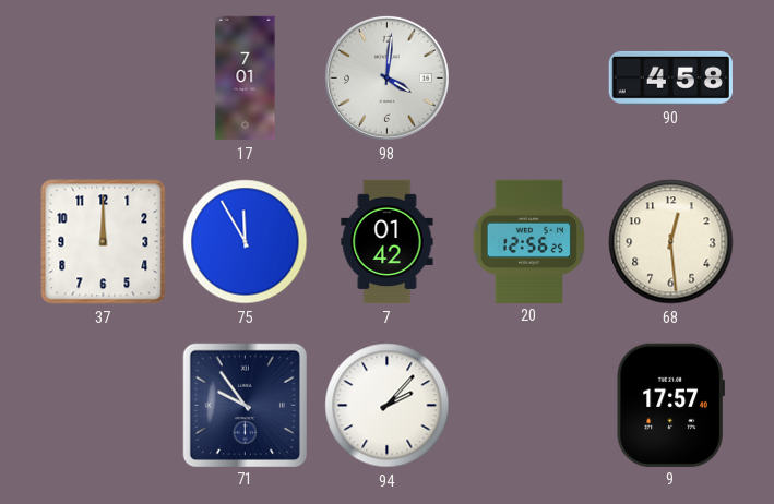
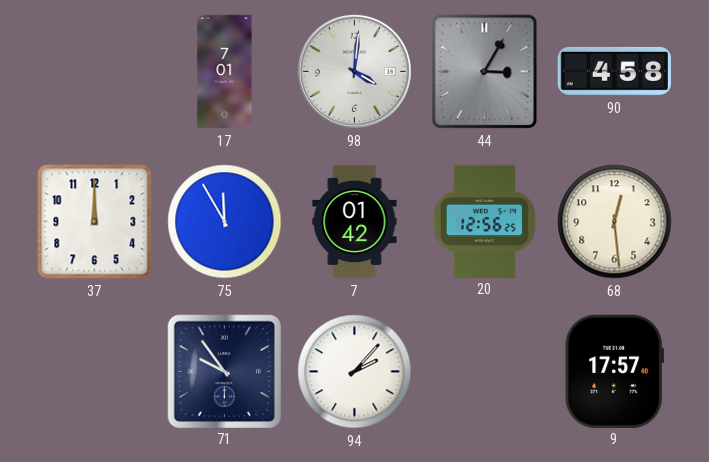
44: none -> 3:05 (485, 72)
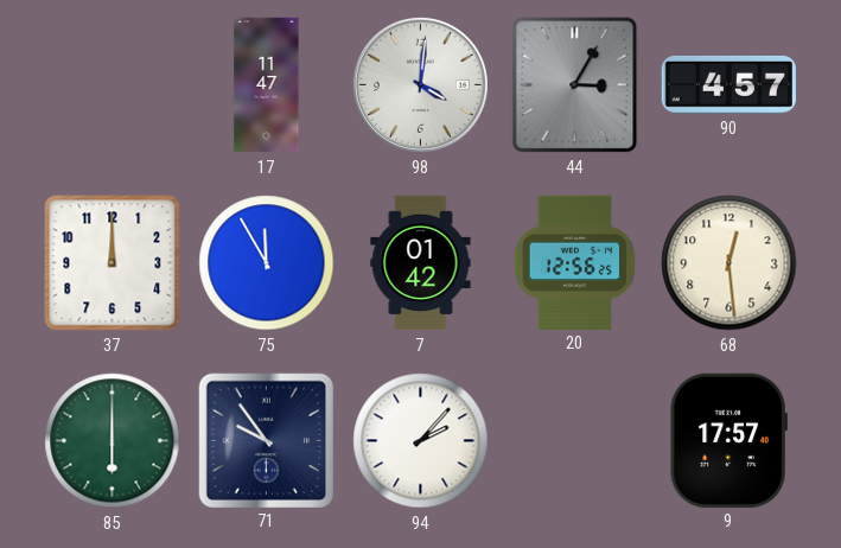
17: 7:01 -> 11:47 (267, 85)
90: 4:58 -> 4:57 (728, 84)
85: none -> 6:00 (113, 441)
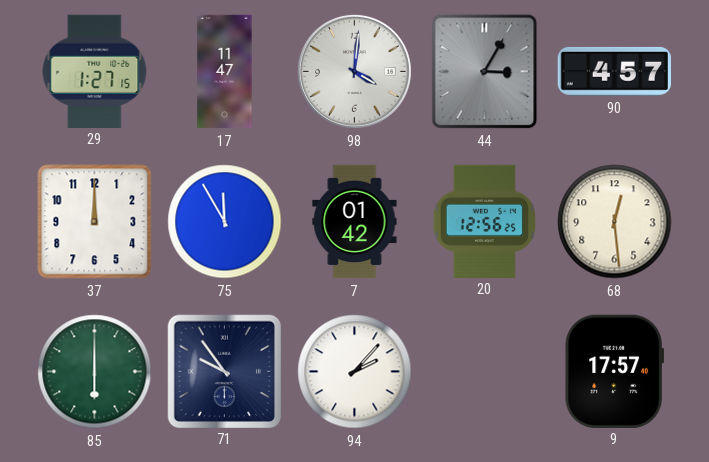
29: none -> 1:27 (95, 71)
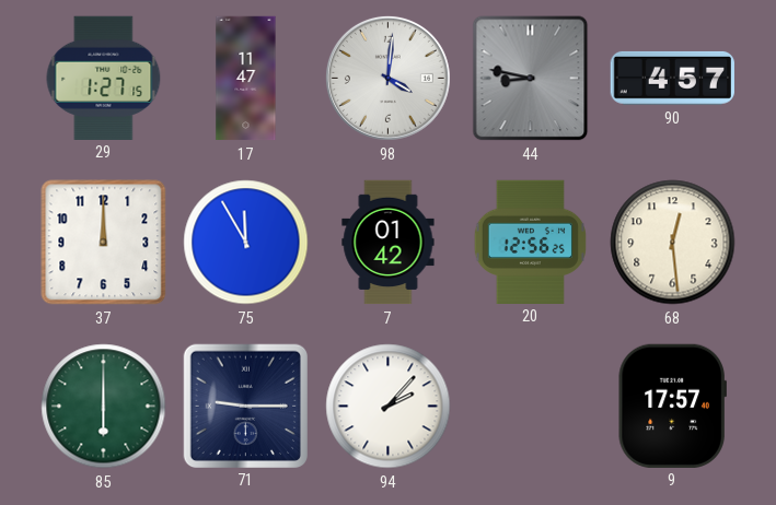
44: 3:05 -> 8:47 (531, 79)
71: 9:54 -> 9:15 (245, 406)
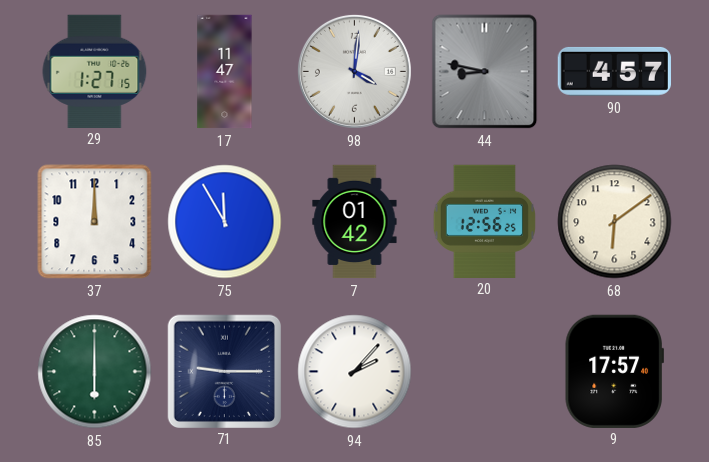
68: 12:29 -> 6:09 (615, 222)
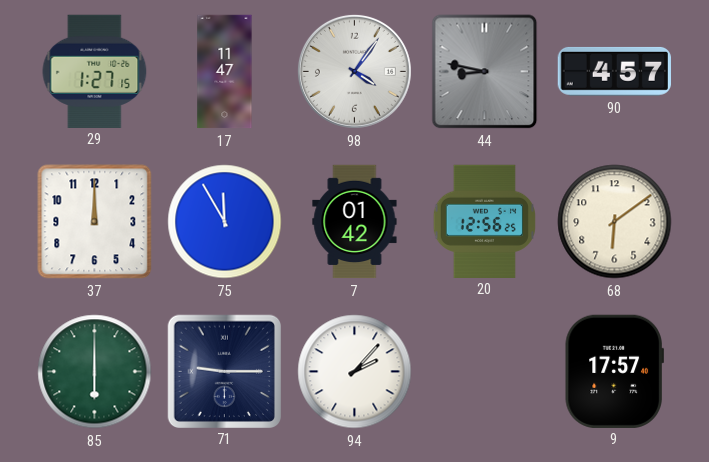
98: 4:01 -> 4:06 (354, 71)
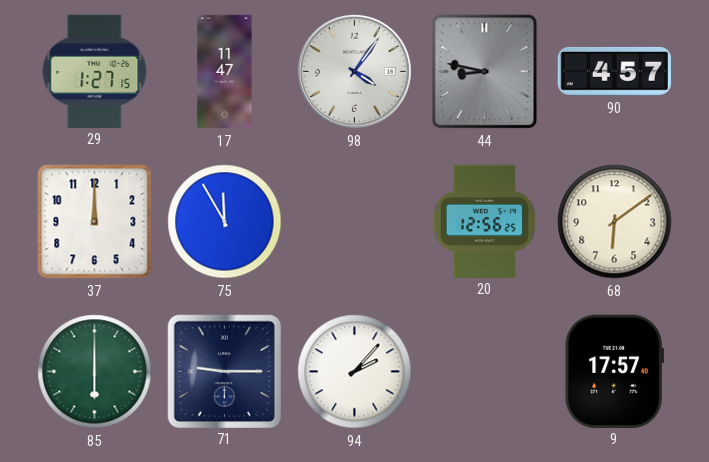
7: 01:42 -> none (355, 222)
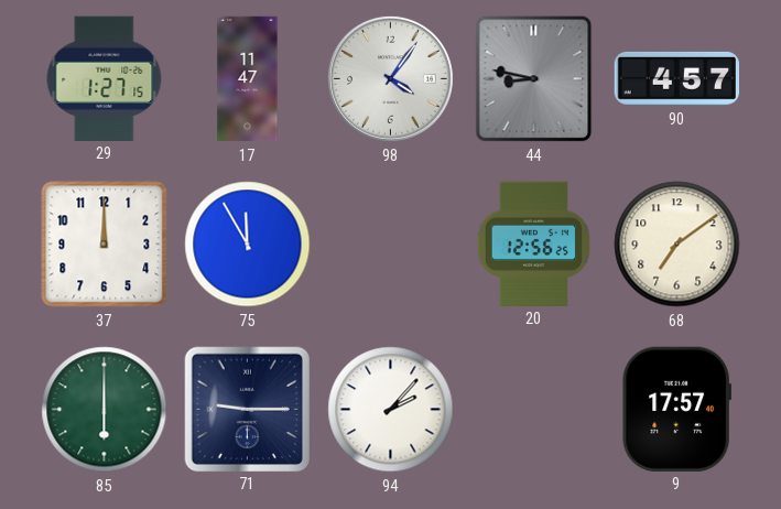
68: 6:09 -> 7:09 (677, 245)
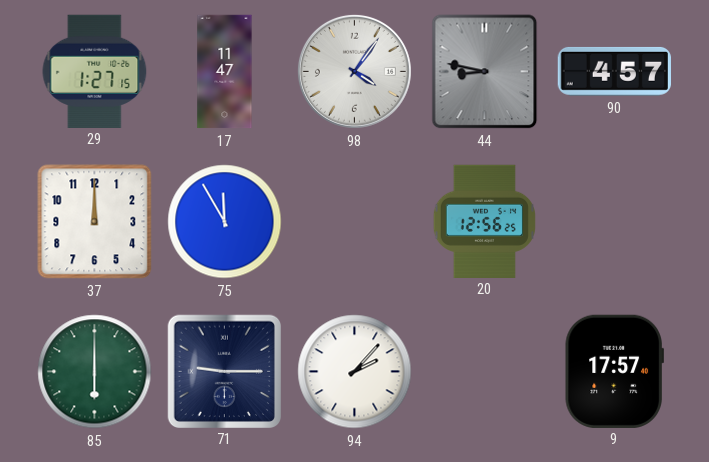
68: 7:09 -> none (677, 245)
